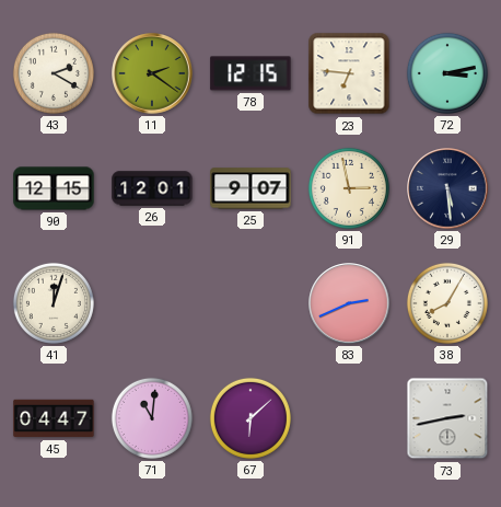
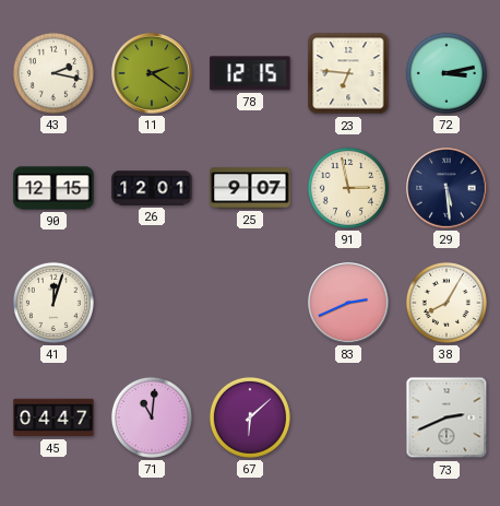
43: 2:20 -> 2:17 (53, 73)
73: 2:43 -> 2:41 (447, 417)
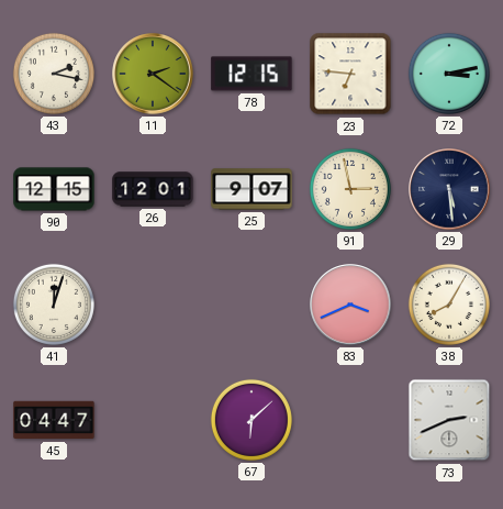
83: 2:41 -> 3:41 (350, 305)
71: 11:01 -> none (152, 417)
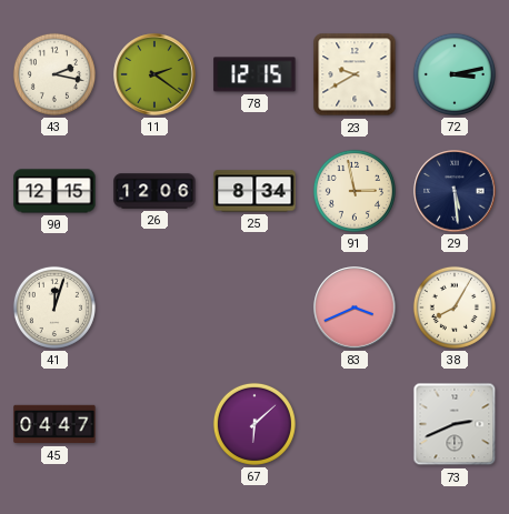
23: 6:46 -> 9:40 (355, 74)
26: 12:01 -> 12:06 (154, 191)
25: 9:07 -> 8:34 (255, 191)
